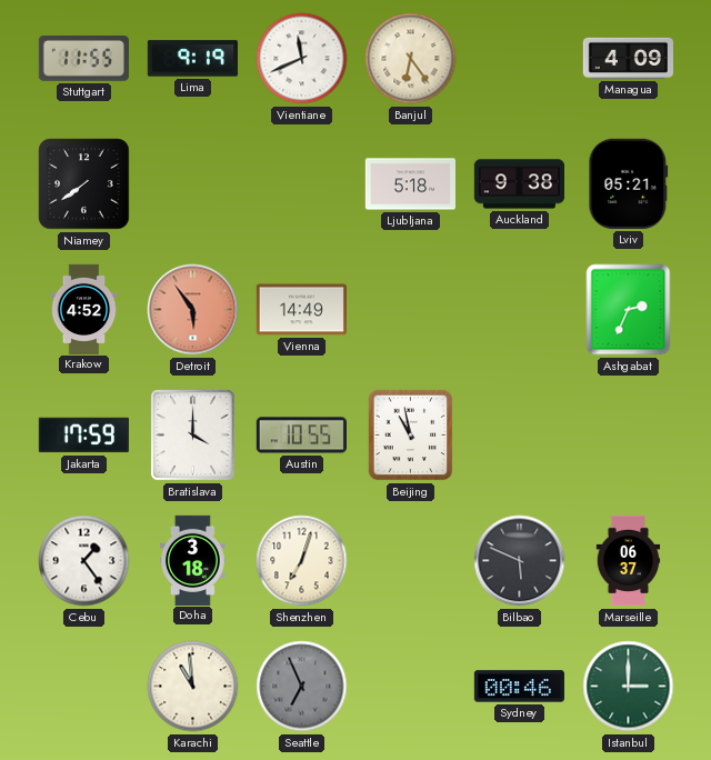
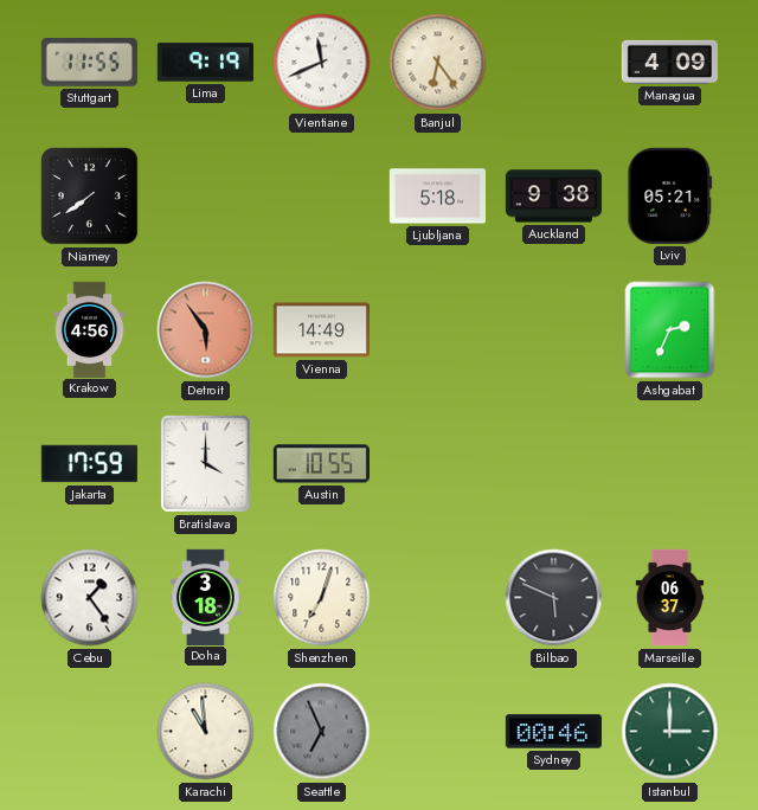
Krakow: 4:52 -> 4:56 (90, 329)
Beijing: 10:58 -> none (411, 436)
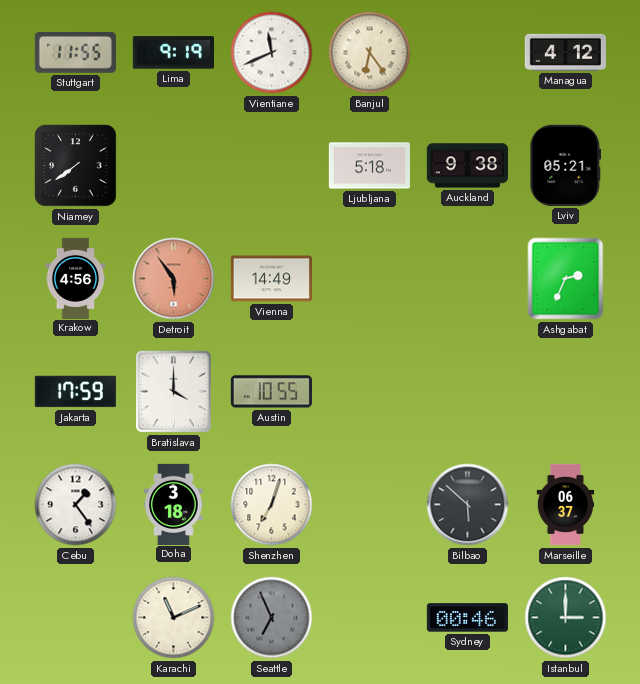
Managua: 4:09 -> 4:12 (565, 52)
Bilbao: 5:49 -> 5:52 (468, 505)
Karachi: 10:59 -> 11:11 (174, 618)
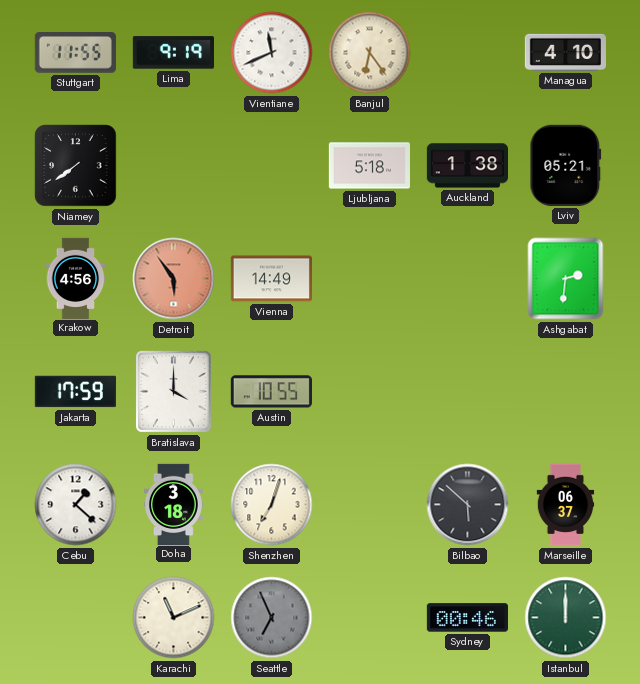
Managua: 4:12 -> 4:10 (565, 52)
Auckland: 9:38 -> 1:38 (467, 166)
Ashgabat: 2:34 -> 2:31 (566, 279)
Cebu: 1:24 -> 1:22 (76, 505)
Istanbul: 3:00 -> 12:00 (566, 618)
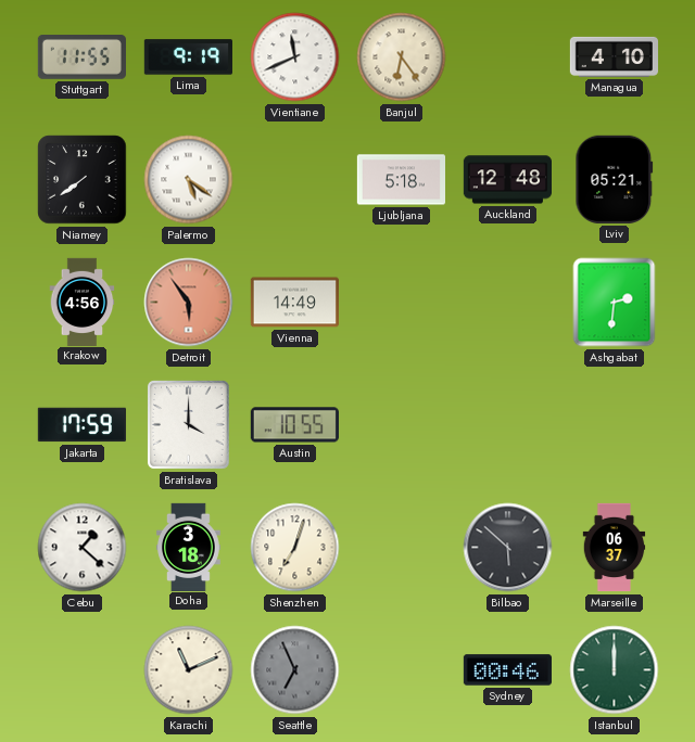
Palermo: none -> 5:21 (189, 180)
Auckland: 1:38 -> 12:48 (507, 180)
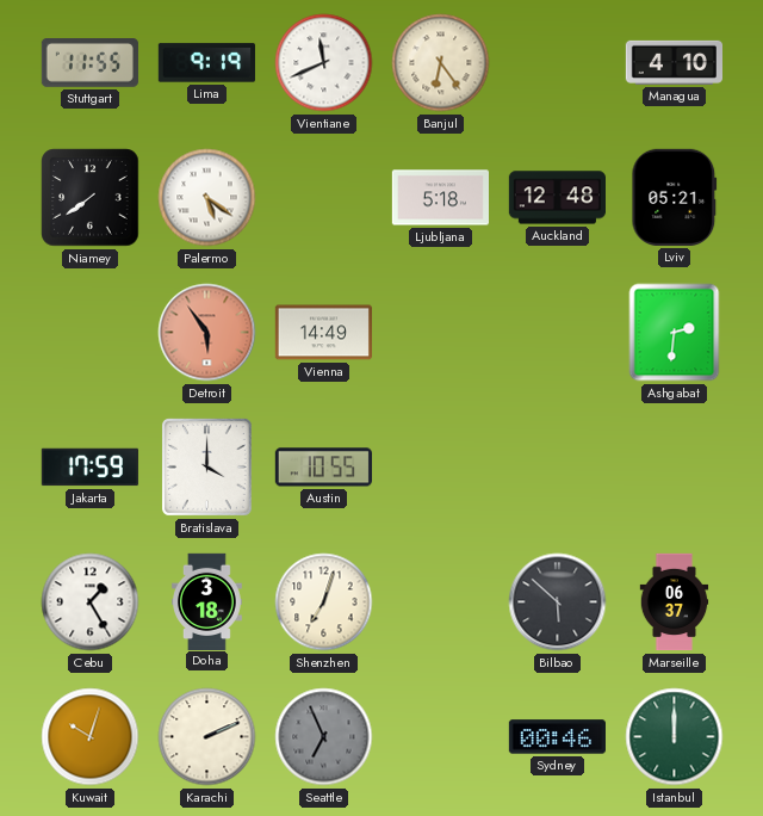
Krakow: 4:56 -> none (83, 302)
Cebu: 1:22 -> 1:25 (91, 602)
Kuwait: none -> 10:03 (91, 737)
Karachi: 11:11 -> 2:11 (207, 737)
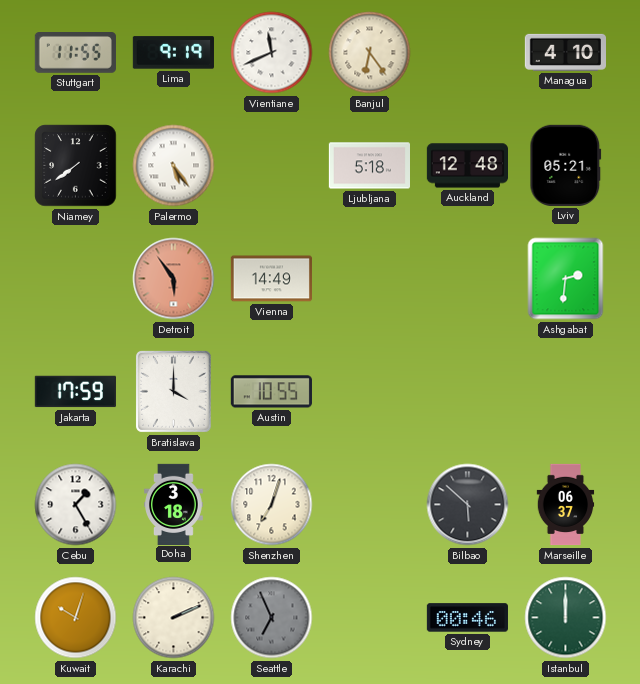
Palermo: 5:21 -> 5:24 (174, 166)
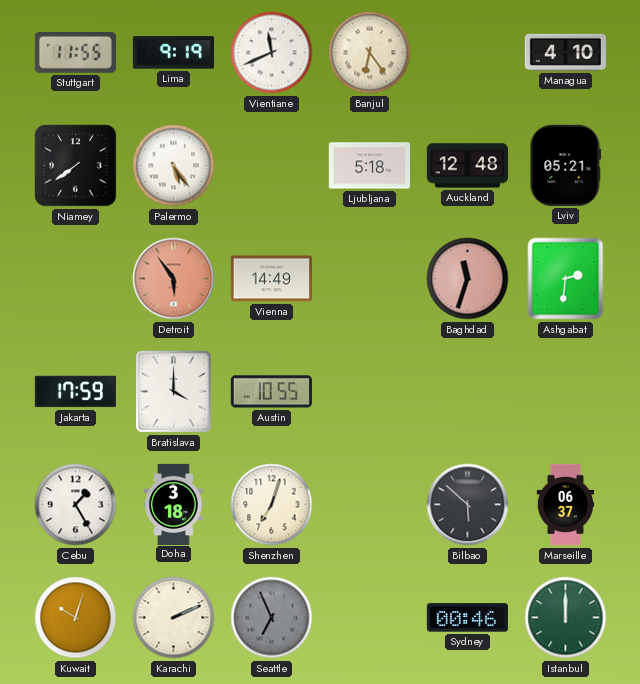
Baghdad: none -> 11:33 (468, 279)
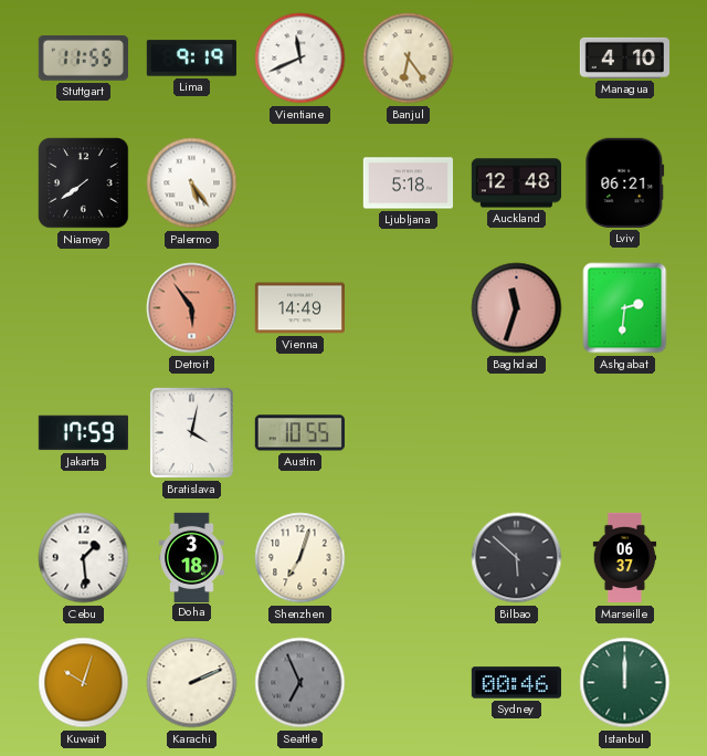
Lviv: 05:21 -> 06:21 (625, 182)
Bratislava: 4:00 -> 4:02 (191, 432)
Cebu: 1:25 -> 1:29 (84, 558)
